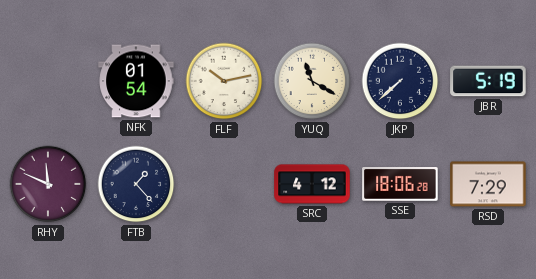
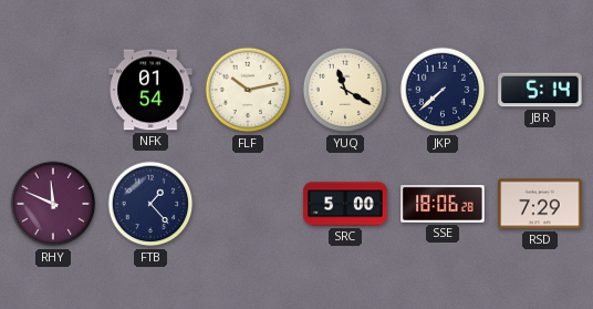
JBR: 5:19 -> 5:14 (540, 90)
SRC: 4:12 -> 5:00 (345, 204)
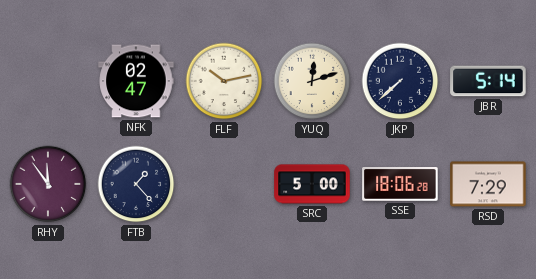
NFK: 01:54 -> 02:47 (136, 81)
YUQ: 11:20 -> 12:12 (312, 81)
RHY: 11:49 -> 11:54 (48, 184)
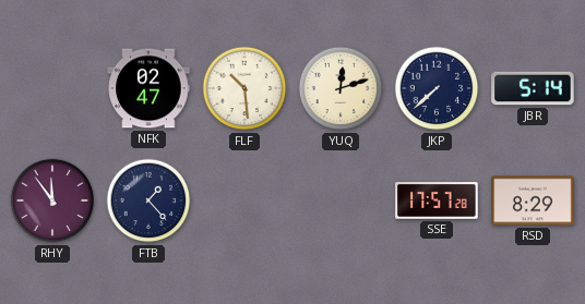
FLF: 10:13 -> 10:29 (244, 88)
SRC: 5:00 -> none (312, 184)
SSE: 18:06 -> 17:57 (437, 202)
RSD: 7:29 -> 8:29 (533, 200)
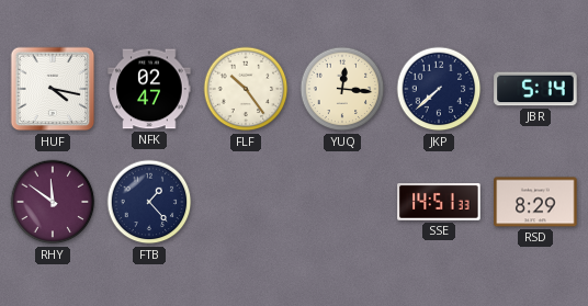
HUF: none -> 4:17 (53, 89)
FLF: 10:29 -> 10:24 (246, 89)
YUQ: 12:12 -> 12:16 (342, 89)
RHY: 11:54 -> 11:51 (53, 202)
SSE: 17:57 -> 14:51 (439, 203)
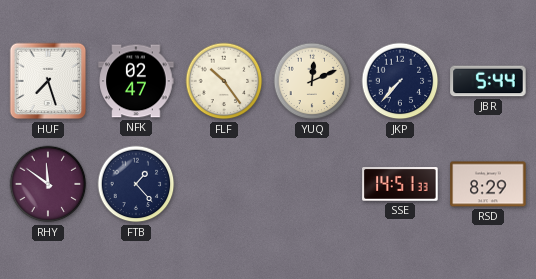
HUF: 4:17 -> 7:27 (48, 81)
YUQ: 12:16 -> 12:11 (312, 81)
JKP: 7:38 -> 7:37 (400, 81)
JBR: 5:14 -> 5:44 (488, 81)
